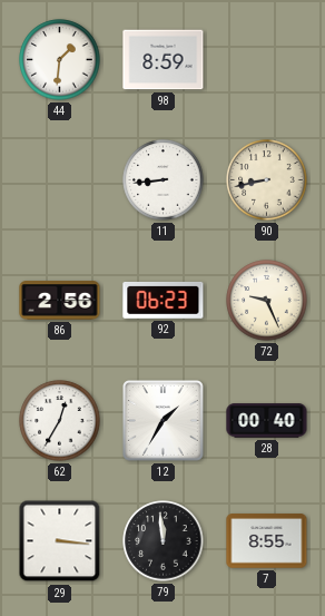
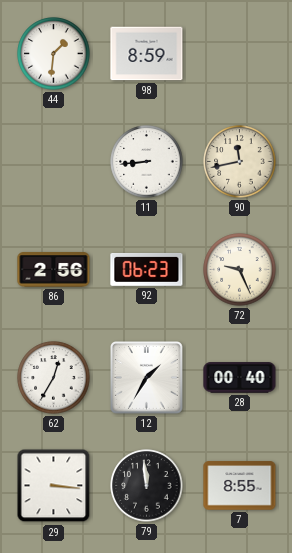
90: 8:43 -> 11:43 (240, 162)
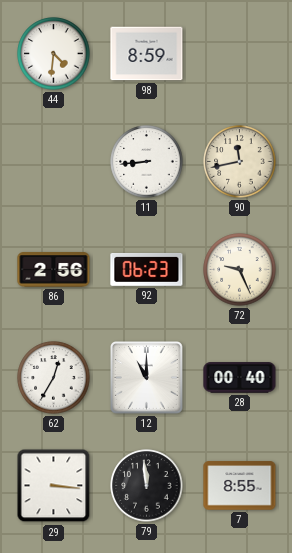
44: 1:31 -> 4:31 (54, 54)
12: 1:35 -> 11:00 (147, 378)
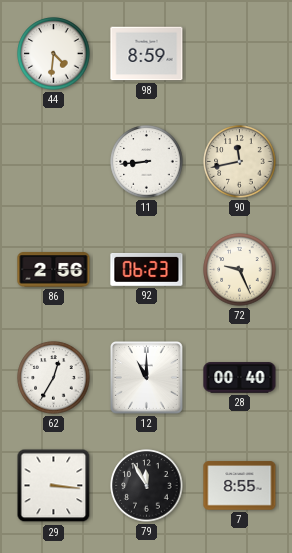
79: 11:59 -> 11:55 (147, 486)
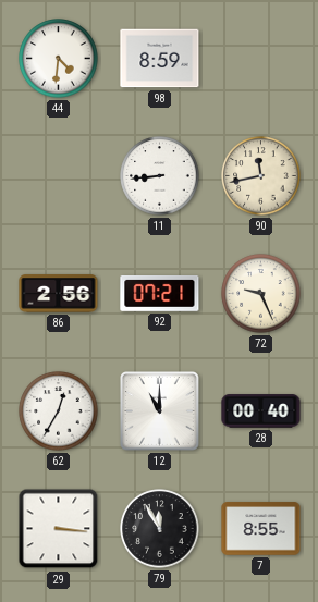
92: 06:23 -> 07:21 (160, 293)
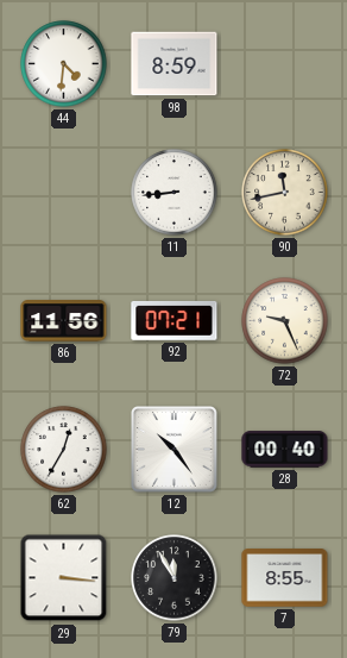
86: 2:56 -> 11:56 (64, 321)
12: 11:00 -> 10:24 (175, 450)
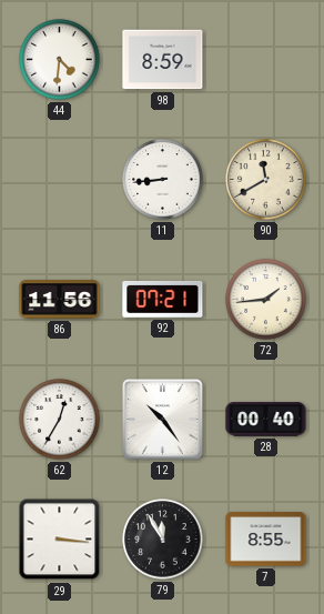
90: 11:43 -> 11:40 (266, 180)
72: 9:26 -> 1:44 (266, 300)
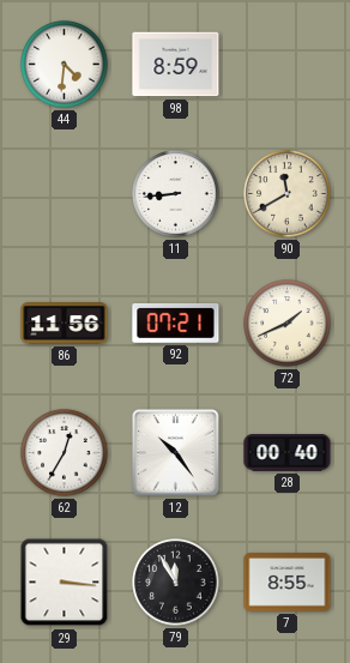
72: 1:44 -> 1:41 (288, 324)
